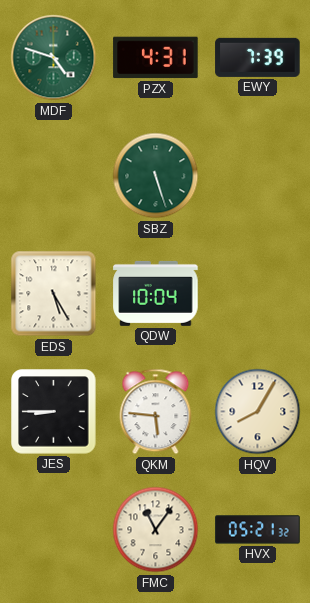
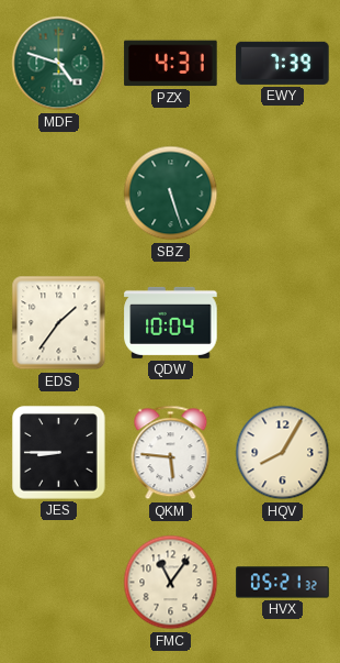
EDS: 5:25 -> 1:36 (59, 323)
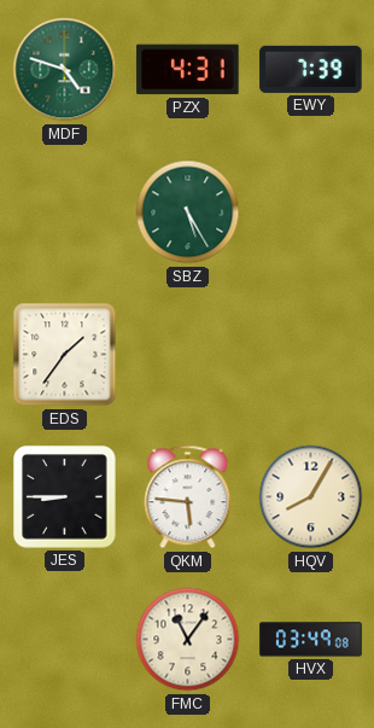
SBZ: 5:27 -> 5:25 (188, 212)
QDW: 10:04 -> none (171, 322)
HVX: 05:21 -> 03:49 (311, 640)
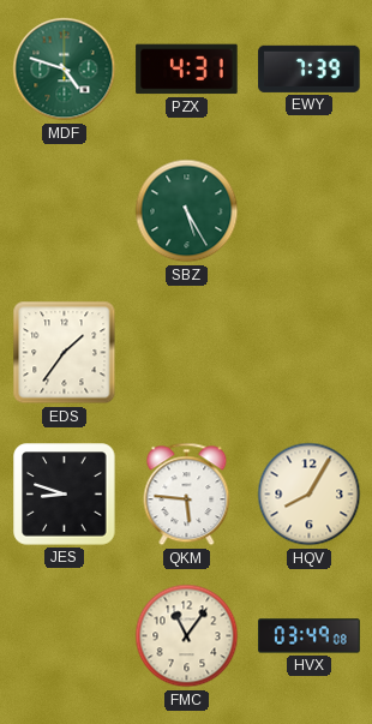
JES: 8:45 -> 8:48 (65, 495)
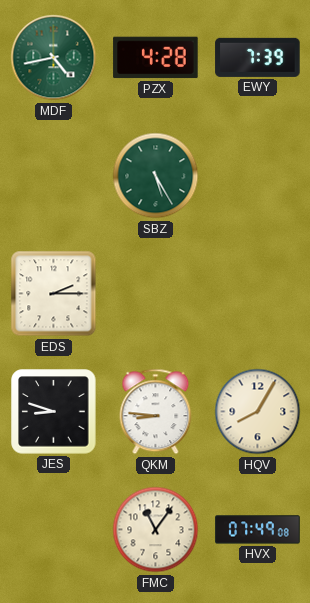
MDF: 4:48 -> 4:43 (54, 58)
PZX: 4:31 -> 4:28 (156, 58)
EDS: 1:36 -> 2:15 (54, 294)
QKM: 5:46 -> 8:46 (156, 412)
HVX: 03:49 -> 07:49 (258, 530)
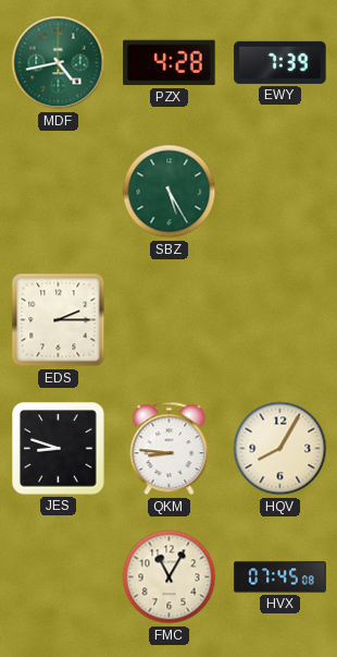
FMC: 11:06 -> 11:05 (170, 577)
HVX: 07:49 -> 07:45 (280, 577)
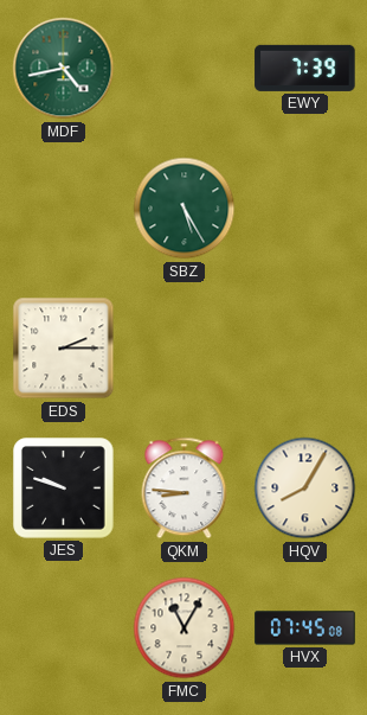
PZX: 4:28 -> none (170, 63)
JES: 8:48 -> 9:48 (64, 489)
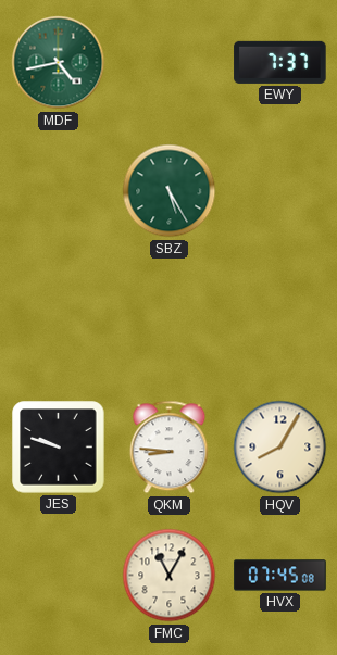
EWY: 7:39 -> 7:37 (280, 62)
EDS: 2:15 -> none (64, 349)
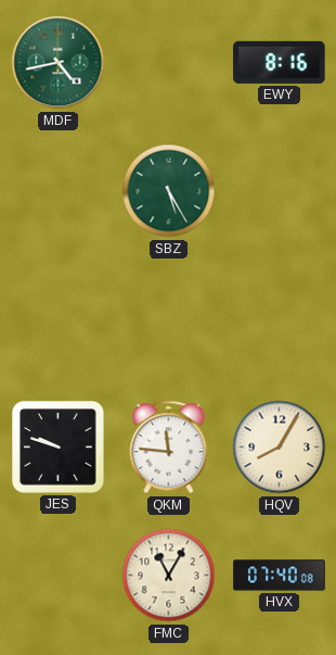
EWY: 7:37 -> 8:16 (280, 62)
QKM: 8:46 -> 11:46 (169, 448)
HVX: 07:45 -> 07:40 (280, 576)
